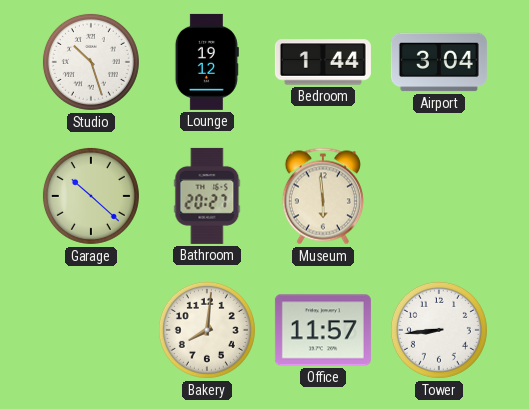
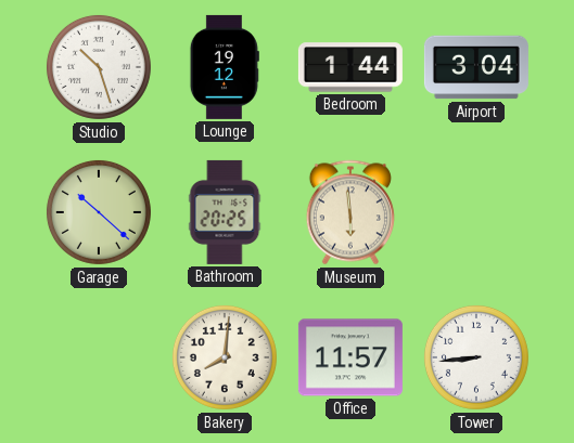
Bathroom: 20:27 -> 20:25 (225, 212)
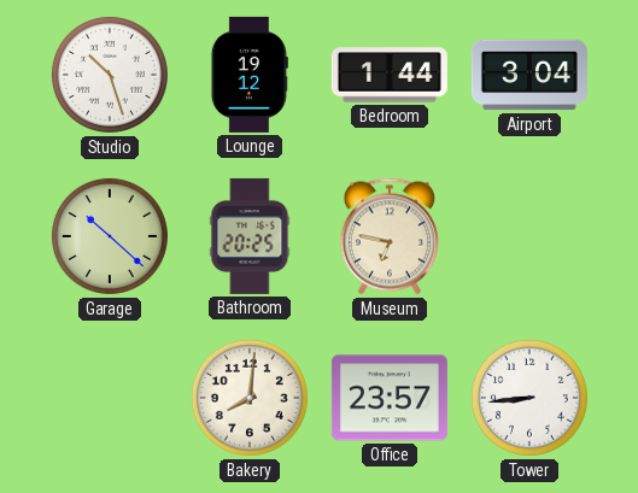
Museum: 5:59 -> 6:47 (390, 236)
Office: 11:57 -> 23:57 (390, 398)
